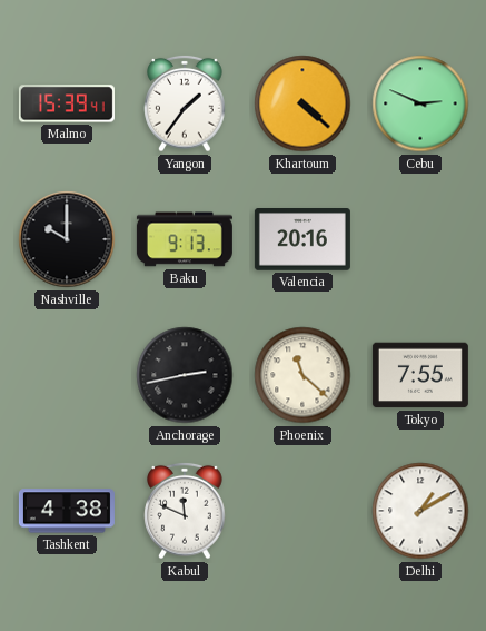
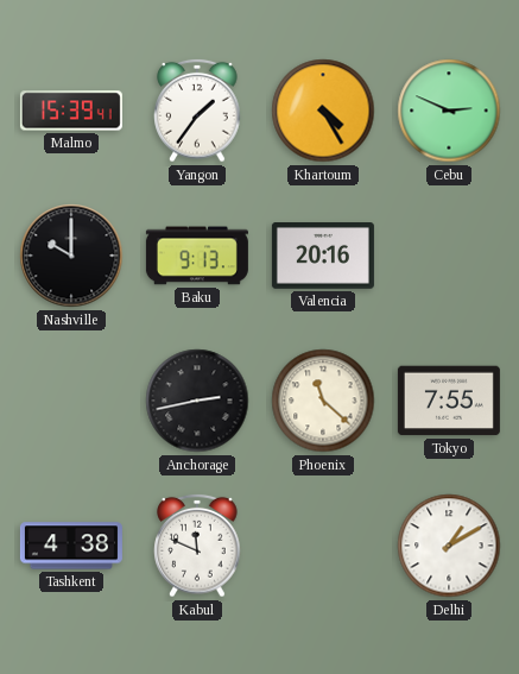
Khartoum: 4:22 -> 4:25 (323, 111)
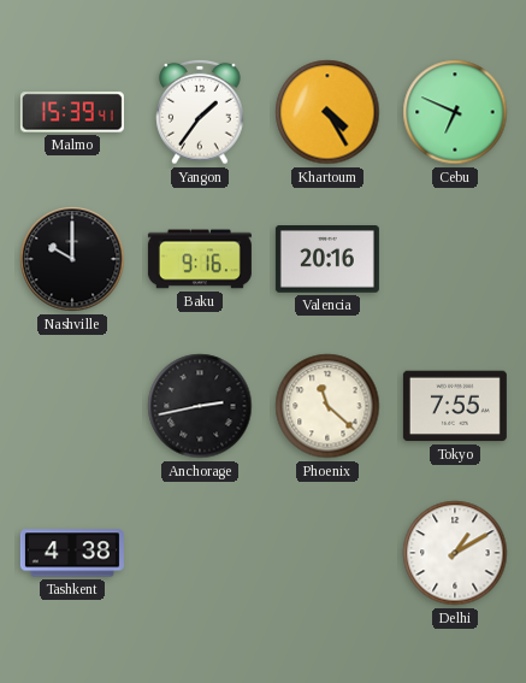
Cebu: 2:49 -> 6:49 (455, 112)
Baku: 9:13 -> 9:16 (200, 259)
Kabul: 11:49 -> none (197, 546)
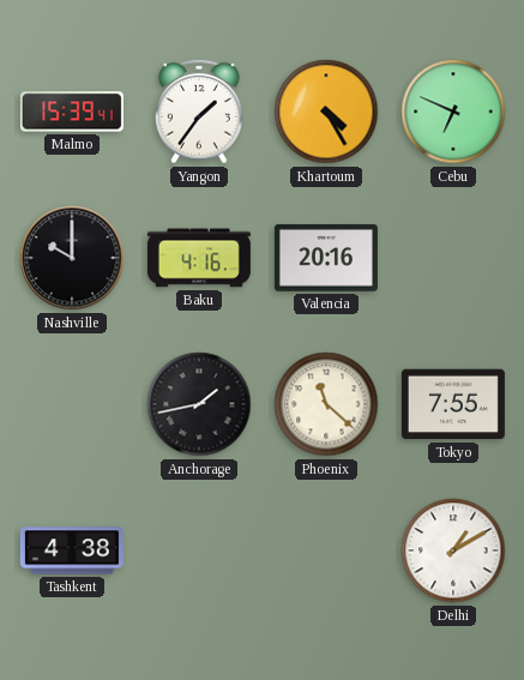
Baku: 9:16 -> 4:16 (199, 258)
Anchorage: 2:43 -> 1:43 (199, 404)
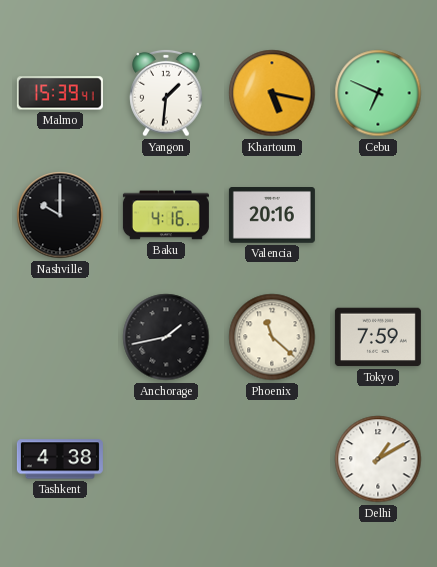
Yangon: 1:36 -> 1:31 (166, 93)
Khartoum: 4:25 -> 5:17 (272, 93)
Tokyo: 7:55 -> 7:59 (378, 337)
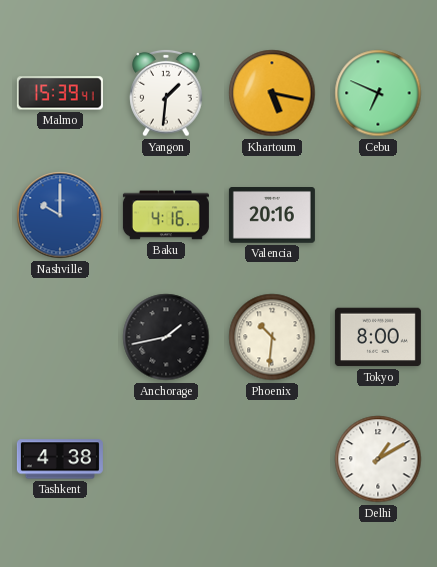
Nashville dial: black -> blue (60, 215)
Phoenix: 11:22 -> 10:31 (272, 337)
Tokyo: 7:59 -> 8:00 (378, 337)
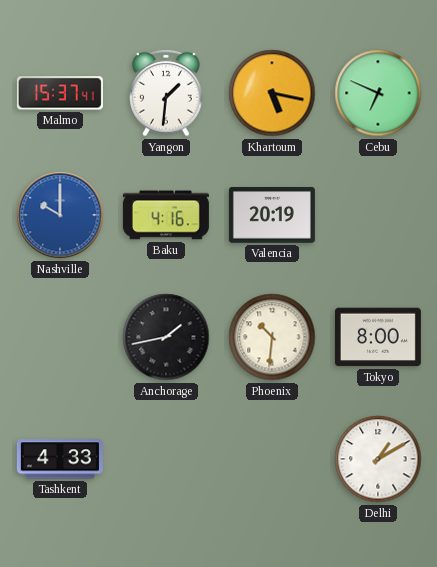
Malmo: 15:39 -> 15:37 (60, 93)
Valencia: 20:16 -> 20:19 (272, 215)
Tashkent: 4:38 -> 4:33 (60, 459)
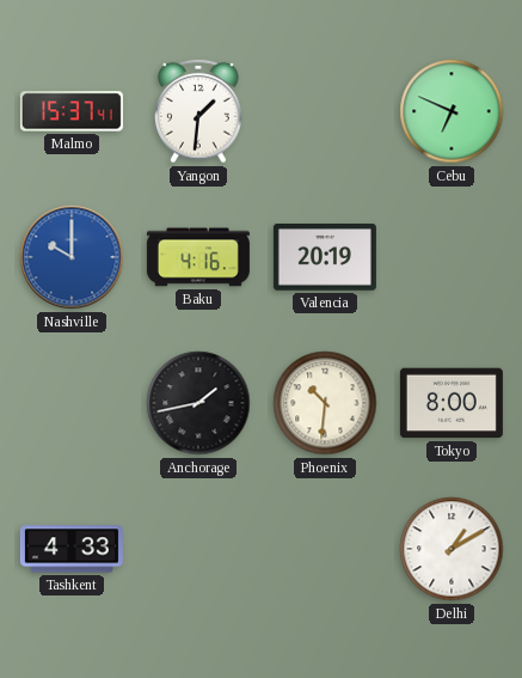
Khartoum: 5:17 -> none (272, 93)
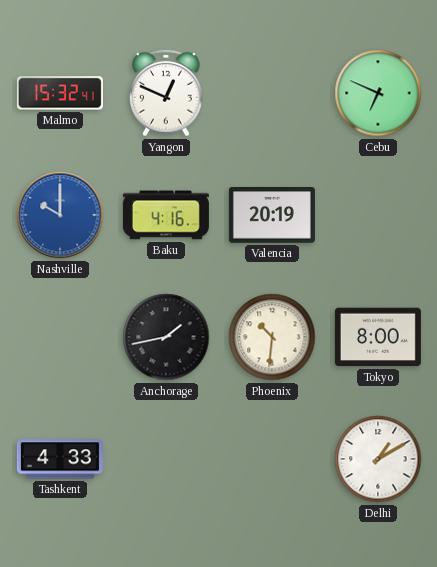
Malmo: 15:37 -> 15:32 (60, 93)
Yangon: 1:31 -> 12:49 (166, 93)
